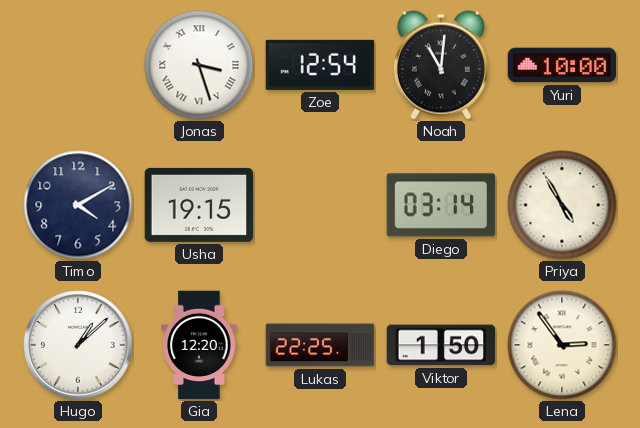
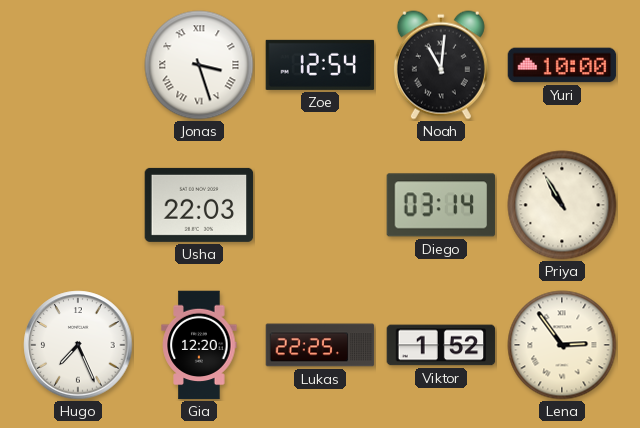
Timo: 4:10 -> none (78, 205)
Usha: 19:15 -> 22:03 (199, 205)
Priya: 4:55 -> 10:55 (562, 205)
Hugo: 1:08 -> 7:26 (78, 345)
Viktor: 1:50 -> 1:52 (441, 345)
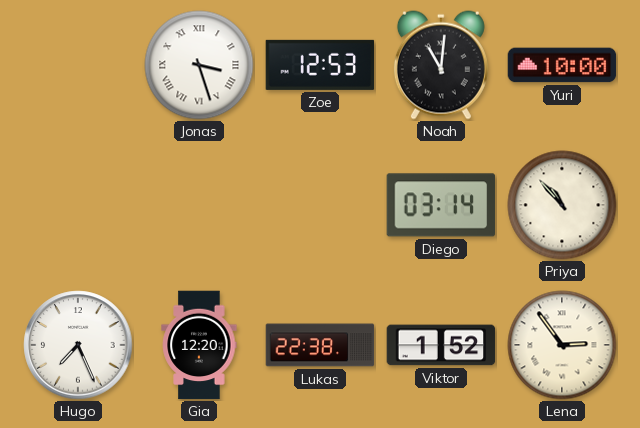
Zoe: 12:54 -> 12:53 (320, 65)
Usha: 22:03 -> none (199, 205)
Priya: 10:55 -> 10:53 (562, 205)
Lukas: 22:25 -> 22:38 (320, 345)
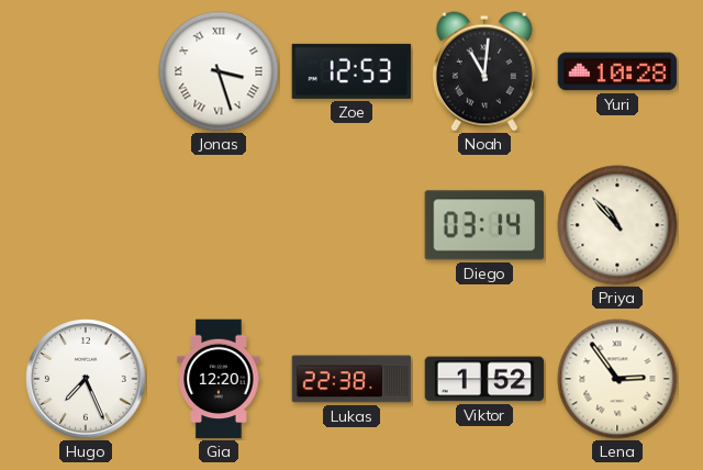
Yuri: 10:00 -> 10:28 (617, 71)
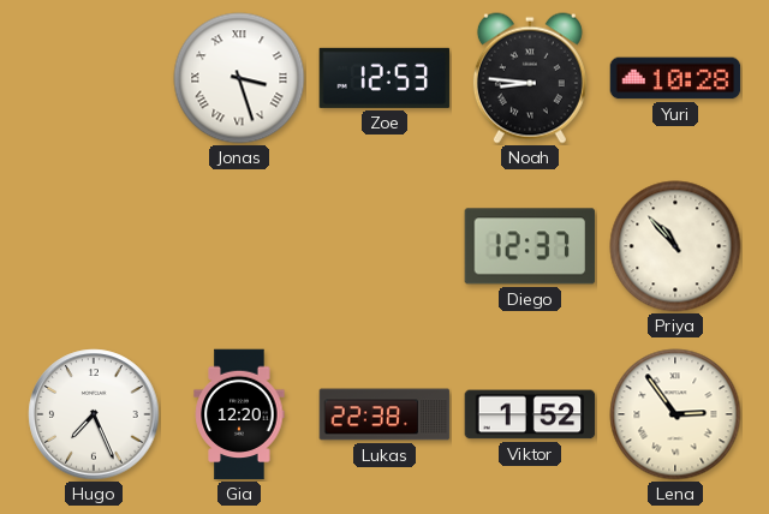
Noah: 11:01 -> 8:46 (530, 78)
Diego: 03:14 -> 12:37 (530, 246)
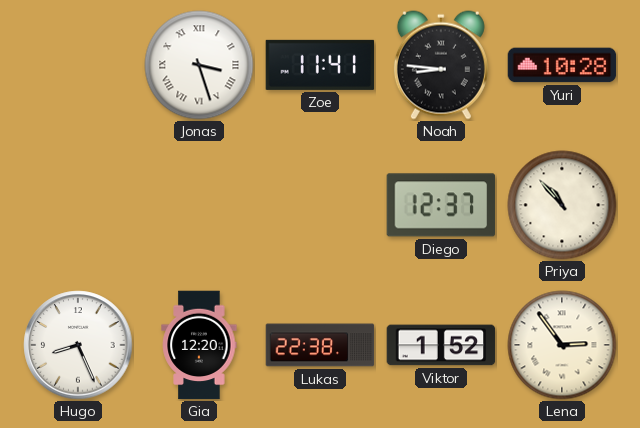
Zoe: 12:53 -> 11:41 (320, 65)
Hugo: 7:26 -> 8:26 (78, 345)
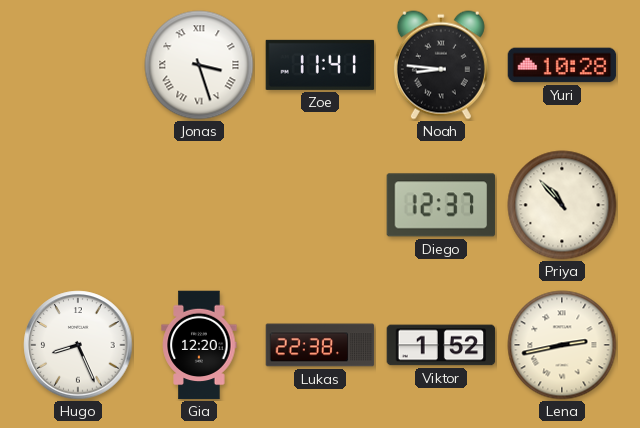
Lena: 2:54 -> 2:43 (562, 345)
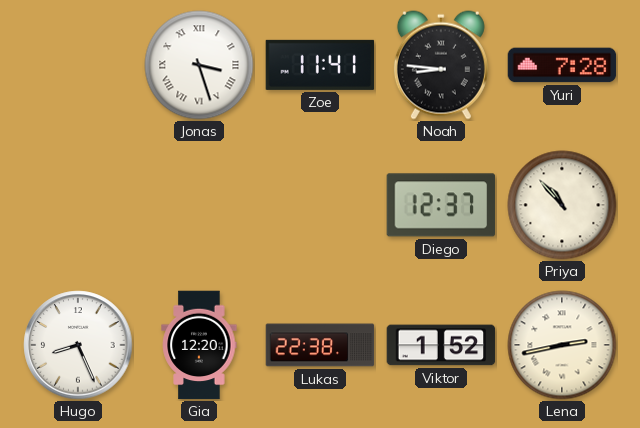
Yuri: 10:28 -> 7:28 (562, 65)
